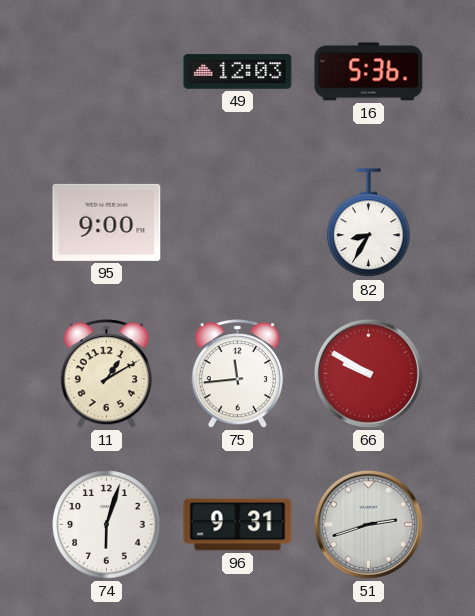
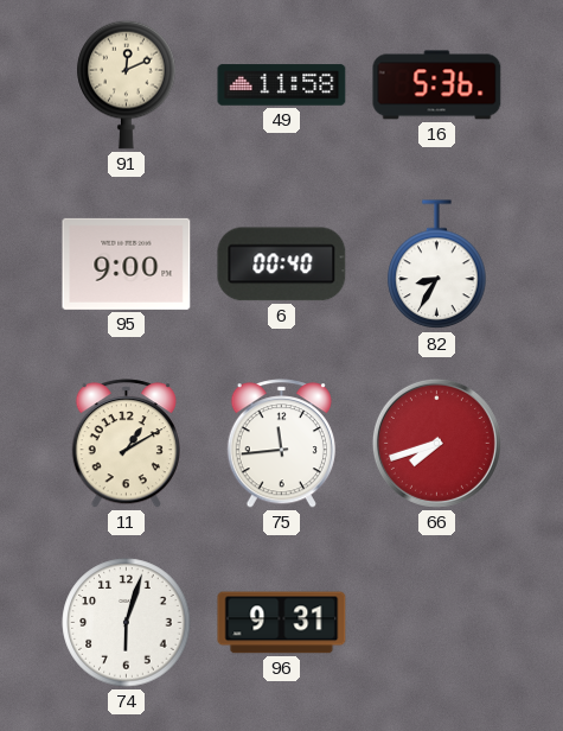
91: none -> 12:11 (127, 84)
49: 12:03 -> 11:58 (282, 85)
6: none -> 00:40 (282, 265)
66: 9:50 -> 7:42 (436, 443)
51: 2:42 -> none (368, 524)
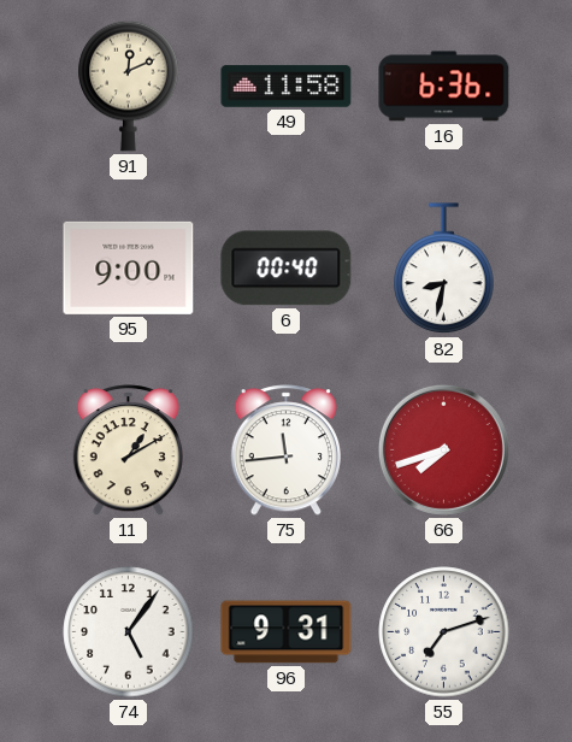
16: 5:36 -> 6:36 (444, 87)
82: 8:35 -> 8:32 (444, 269)
74: 6:03 -> 5:06 (129, 632)
55: none -> 7:12 (444, 632)
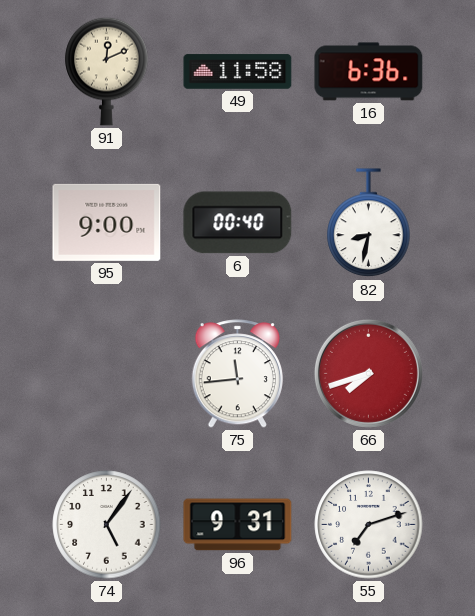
11: 1:10 -> none (128, 450)
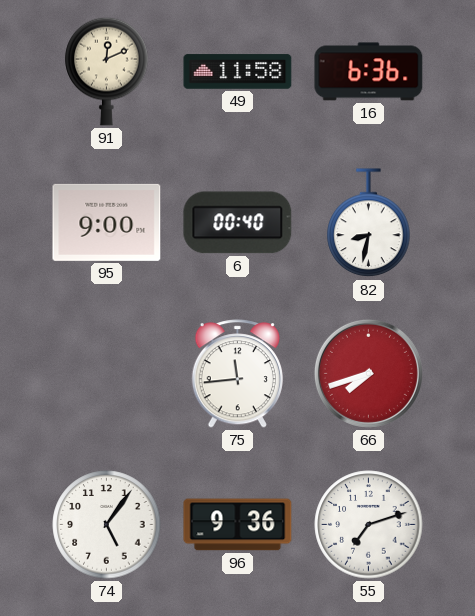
96: 9:31 -> 9:36 (238, 525)
